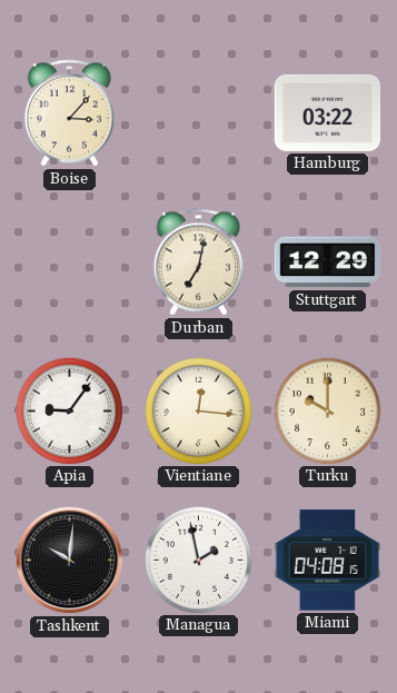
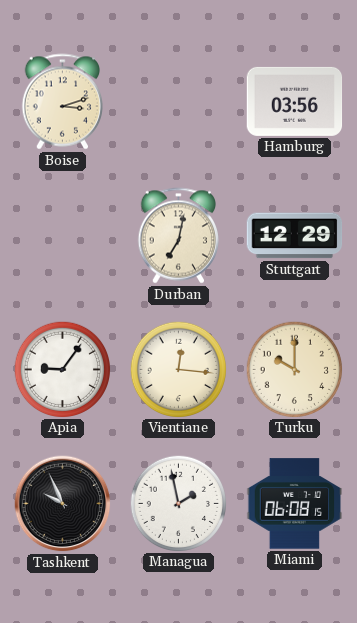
Boise: 3:07 -> 3:12 (62, 102)
Hamburg: 03:22 -> 03:56 (295, 101)
Tashkent: 10:01 -> 9:56 (63, 504)
Miami: 04:08 -> 06:08 (295, 504)
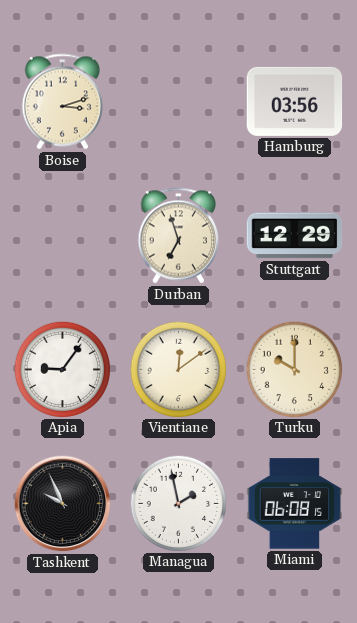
Durban: 7:02 -> 6:57 (178, 236)
Vientiane: 12:16 -> 12:09 (178, 369)
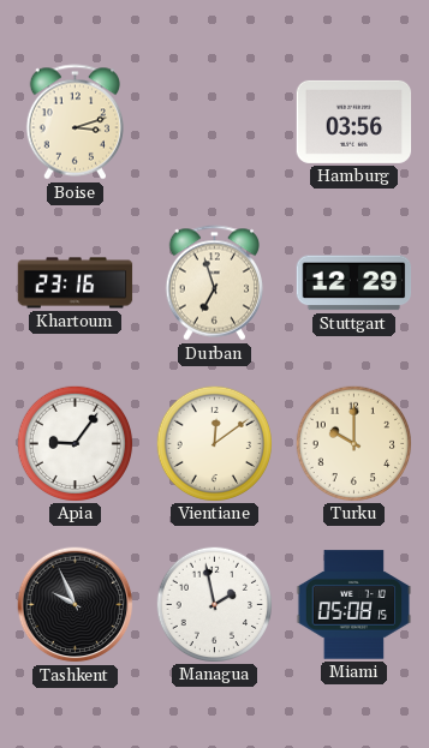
Khartoum: none -> 23:16 (76, 283)
Miami: 06:08 -> 05:08 (354, 605)
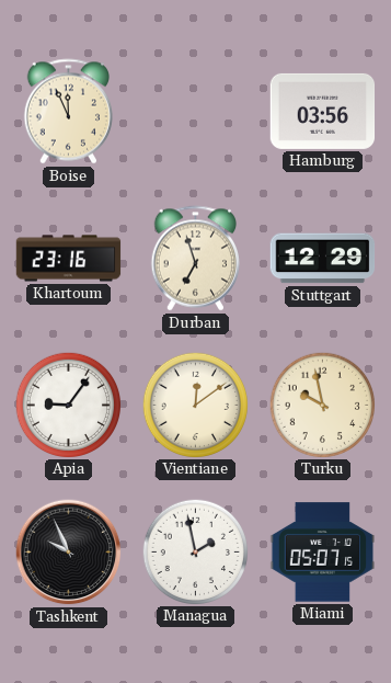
Boise: 3:12 -> 11:56 (68, 112)
Turku: 10:00 -> 9:58 (322, 405)
Miami: 05:08 -> 05:07 (323, 553)
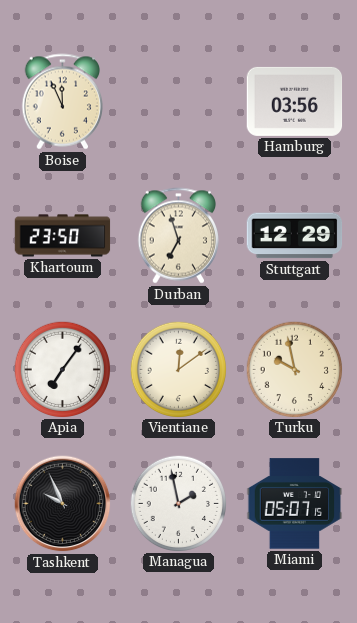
Khartoum: 23:16 -> 23:50 (63, 236)
Apia: 9:06 -> 7:06 (62, 369)
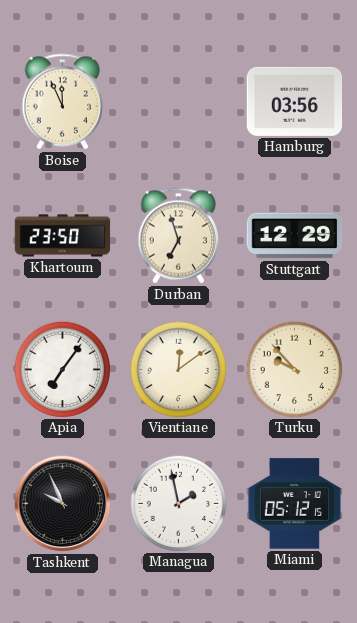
Turku: 9:58 -> 9:53 (294, 369)
Miami: 05:07 -> 05:12 (295, 504)
